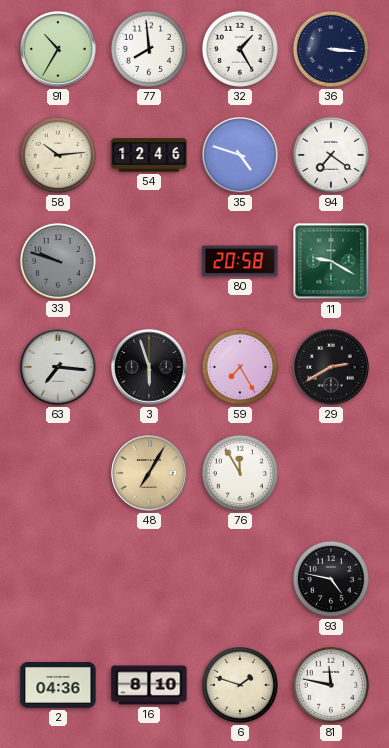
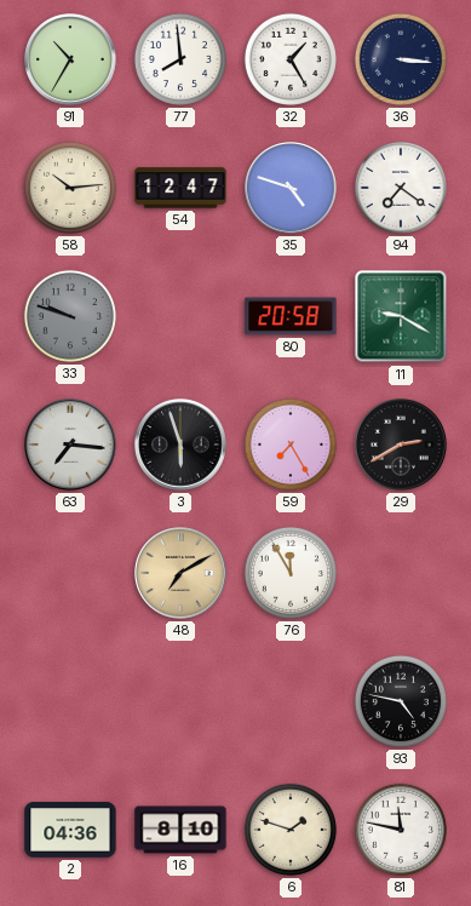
54: 12:46 -> 12:47 (180, 188)
48: 7:05 -> 7:10 (180, 573)
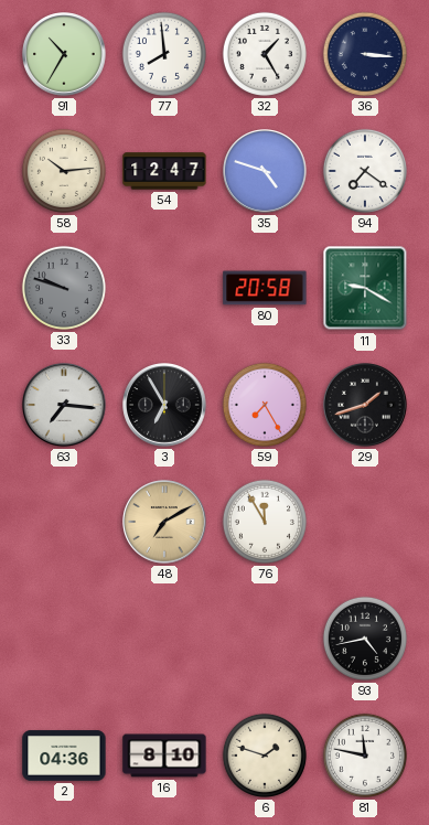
3: 5:57 -> 6:55 (164, 405)
29: 2:40 -> 1:42 (365, 405)
93: 4:47 -> 4:43 (365, 639)
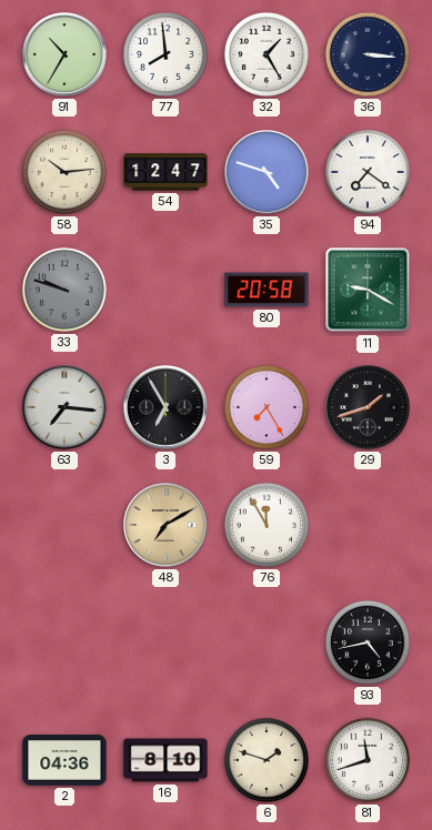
81: 11:47 -> 11:42 (368, 760)
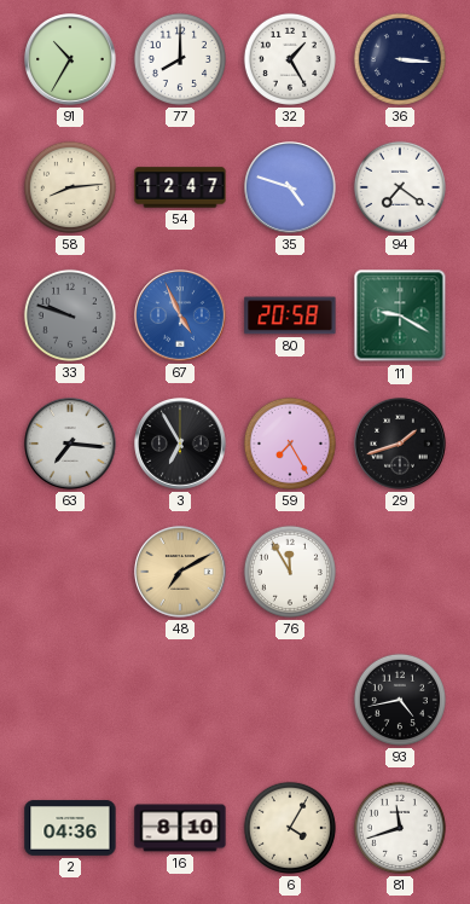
77: 7:59 -> 8:00 (180, 59)
58: 10:14 -> 8:14 (70, 187)
67: none -> 4:56 (180, 315)
6: 1:48 -> 4:05 (290, 828)
